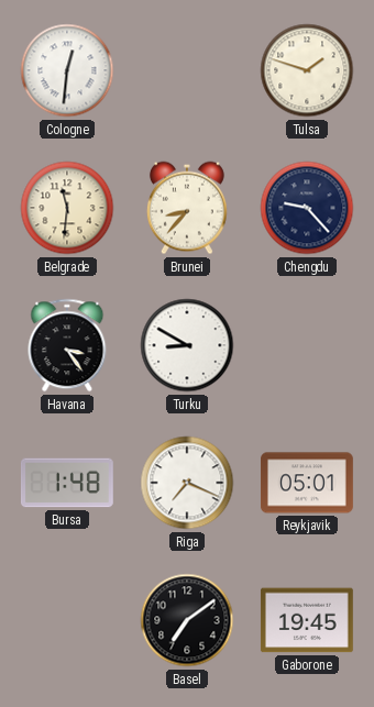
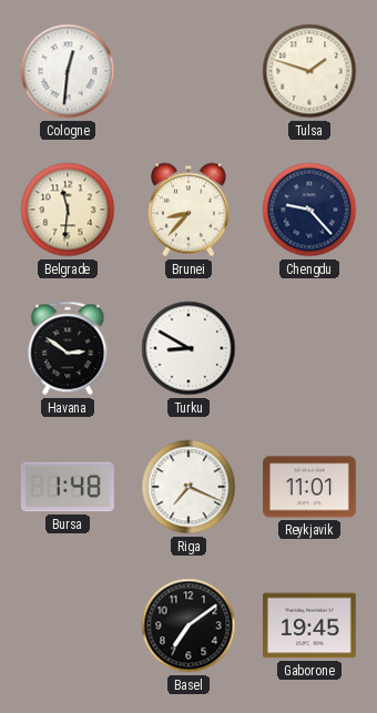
Havana: 3:24 -> 2:51 (68, 348)
Reykjavik: 05:01 -> 11:01 (310, 487)
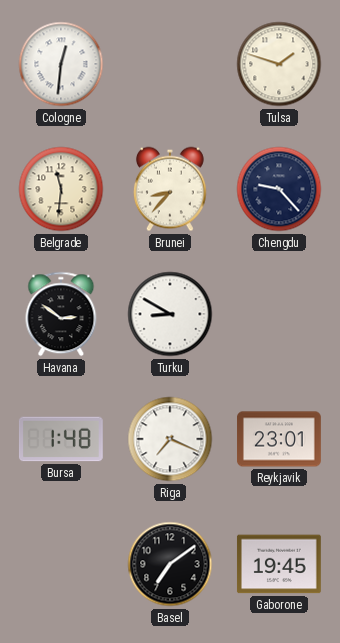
Reykjavik: 11:01 -> 23:01 (280, 439)
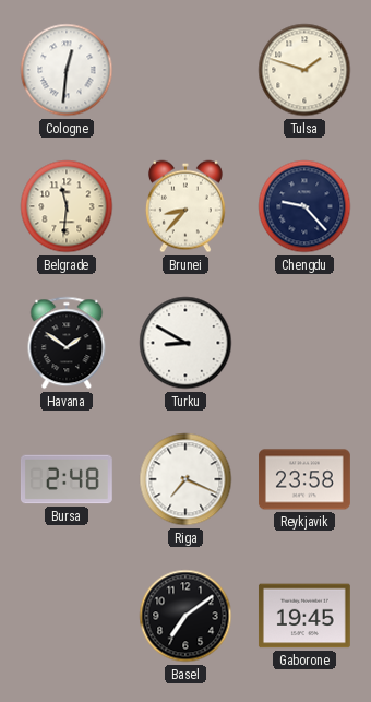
Havana: 2:51 -> 1:51 (67, 343)
Bursa: 1:48 -> 2:48 (67, 479)
Reykjavik: 23:01 -> 23:58 (306, 479)
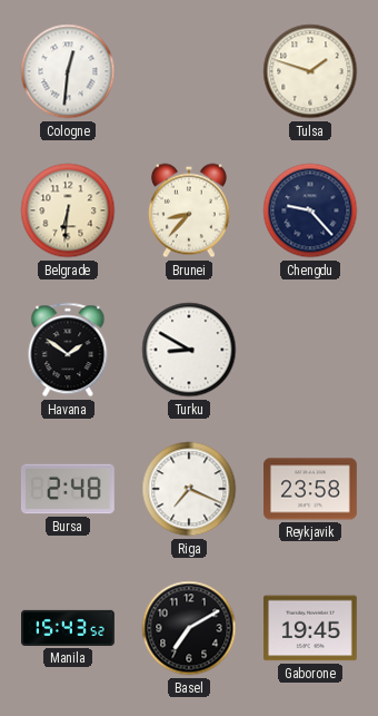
Belgrade: 11:31 -> 6:31 (68, 210)
Manila: none -> 15:43 (69, 628)
Basel: 7:09 -> 7:10 (189, 628)
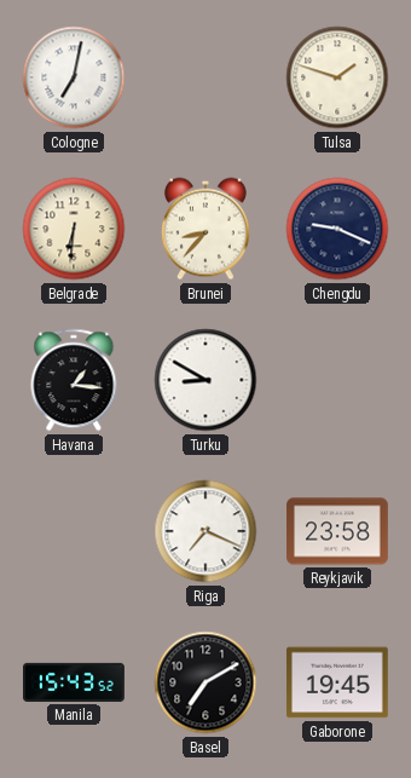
Cologne: 12:31 -> 7:02 (74, 77)
Chengdu: 9:23 -> 9:19 (337, 229)
Havana: 1:51 -> 1:16 (74, 380)
Bursa: 2:48 -> none (68, 489)
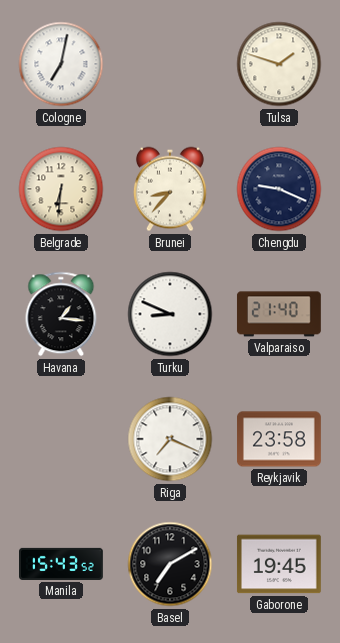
Turku: 8:50 -> 8:49 (170, 314)
Valparaiso: none -> 21:40 (279, 314)
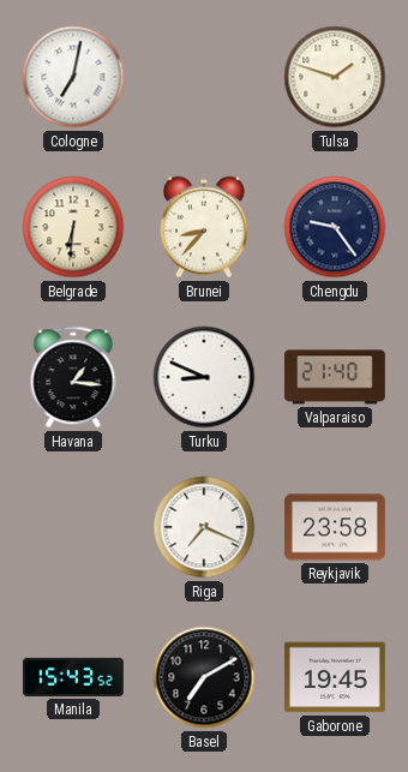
Chengdu: 9:19 -> 9:24 (335, 227)
